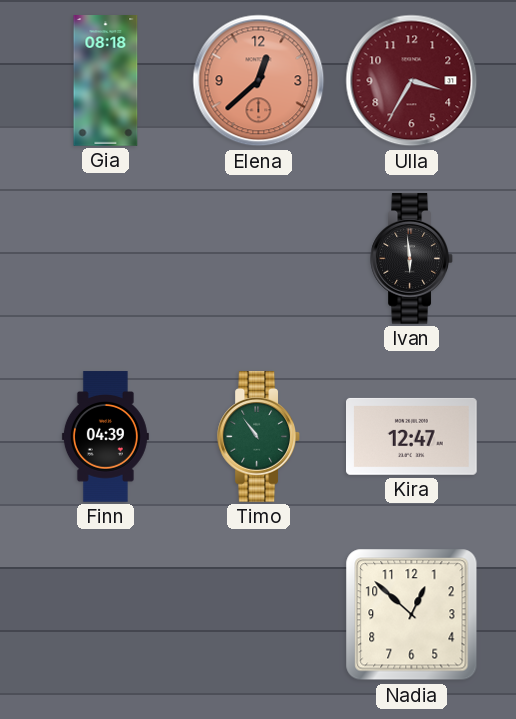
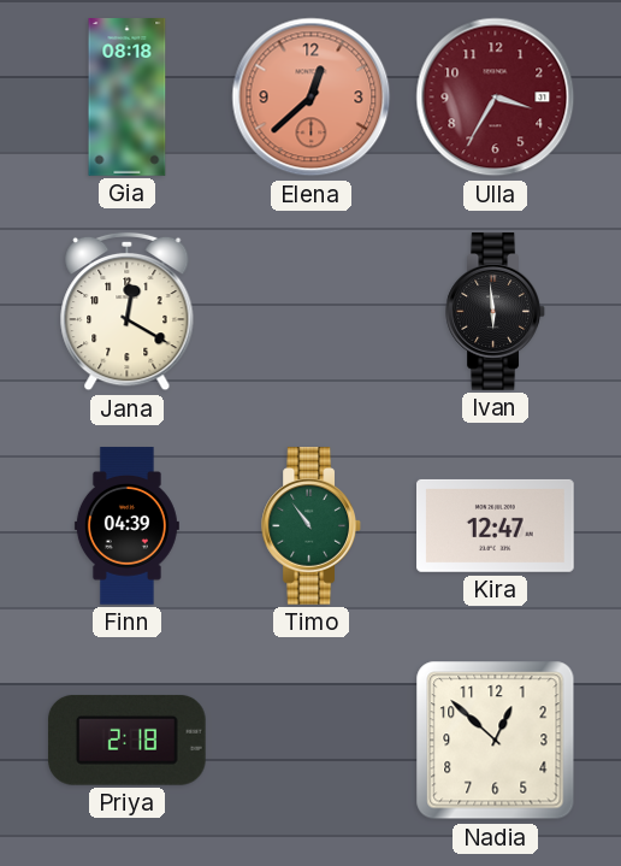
Jana: none -> 12:20 (128, 312)
Priya: none -> 2:18 (126, 740)
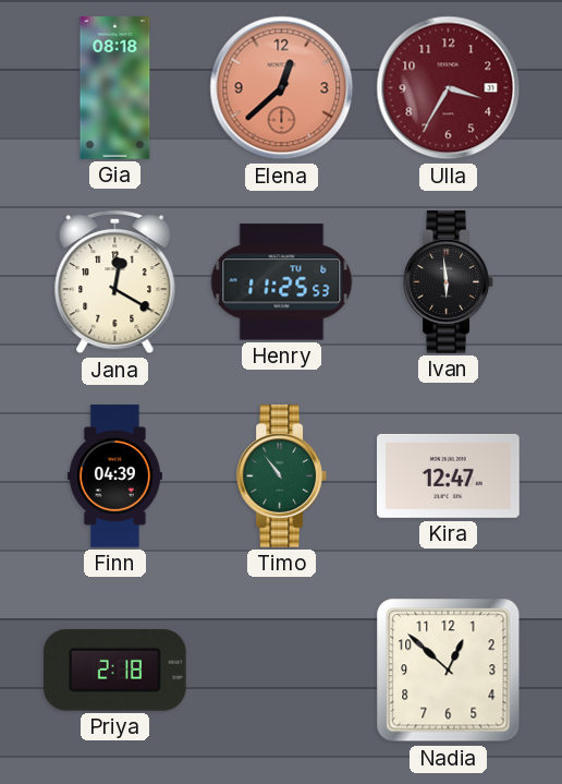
Henry: none -> 11:25 (282, 282)
